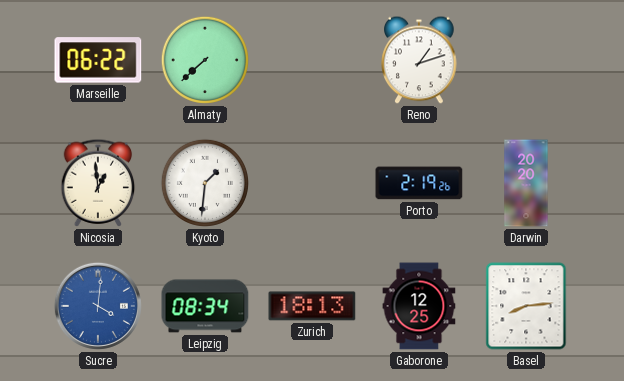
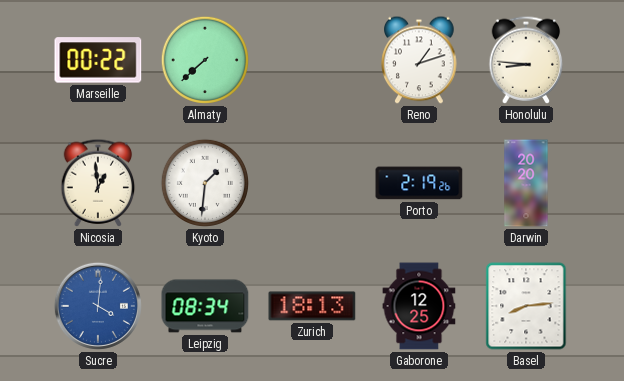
Marseille: 06:22 -> 00:22 (98, 60)
Honolulu: none -> 8:46 (526, 60)
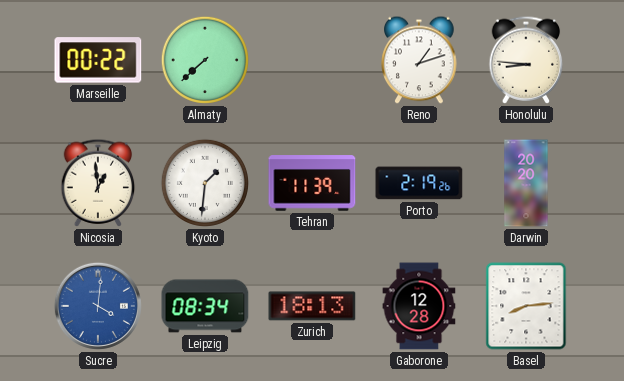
Tehran: none -> 11:39 (312, 183)
Gaborone: 12:25 -> 12:28 (419, 306)
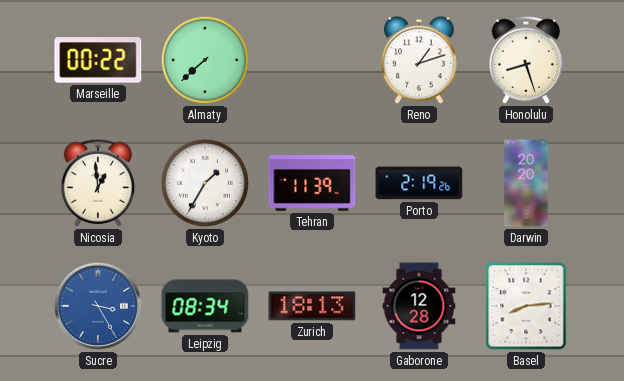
Honolulu: 8:46 -> 8:27 (526, 60)
Kyoto: 1:31 -> 1:35 (205, 183)
Sucre: 4:01 -> 3:25 (98, 306)
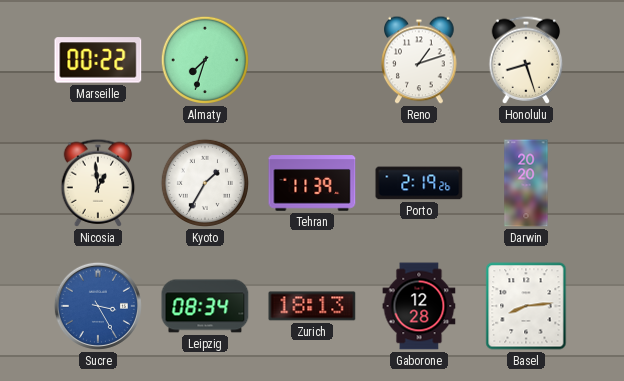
Almaty: 7:38 -> 7:33 (205, 60)
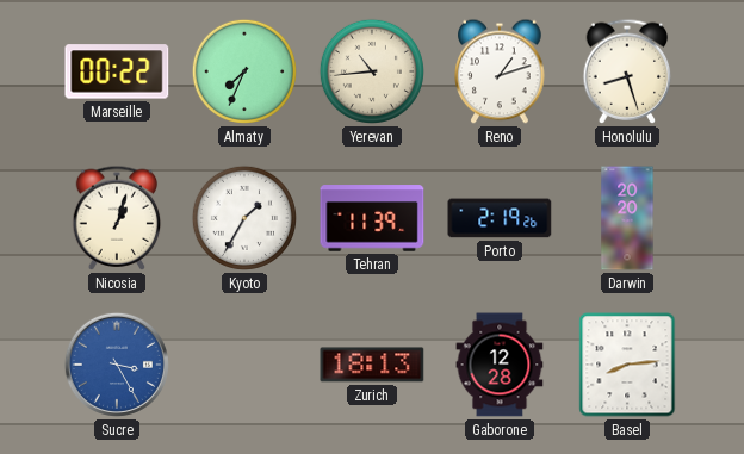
Almaty: 7:33 -> 7:34 (244, 71)
Yerevan: none -> 10:44 (372, 71)
Nicosia: 12:59 -> 1:03 (117, 218)
Leipzig: 08:34 -> none (205, 306)
